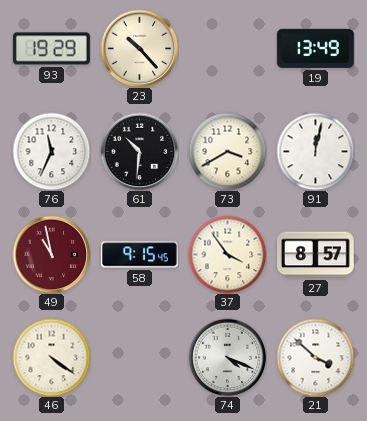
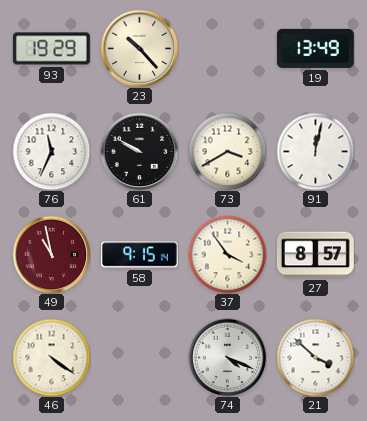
61: 10:31 -> 9:50 (139, 151)
58: 9:15:45 -> 9:15:14 (139, 255)
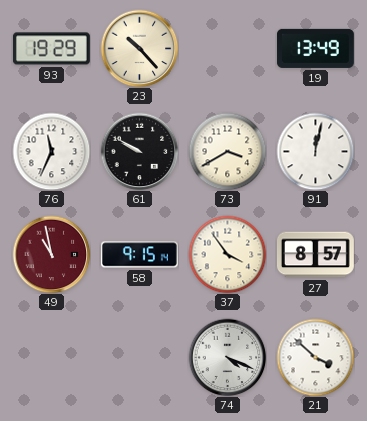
46: 4:21 -> none (51, 357)
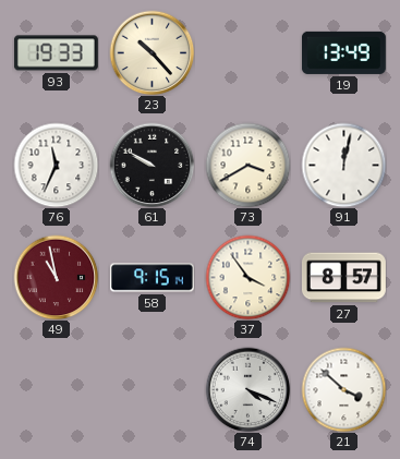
93: 19:29 -> 19:33 (56, 53)
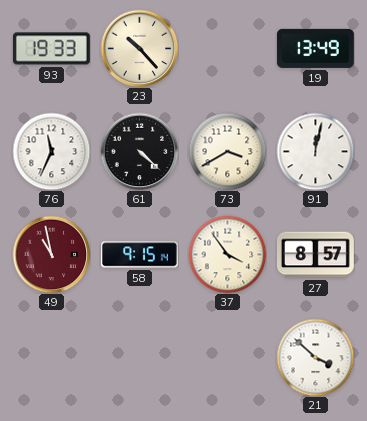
61: 9:50 -> 4:22 (139, 151)
74: 4:19 -> none (247, 389)
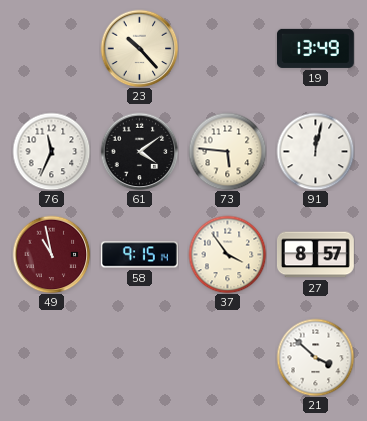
93: 19:33 -> none (51, 49)
61: 4:22 -> 4:09 (139, 151)
73: 3:40 -> 5:46 (227, 151)
